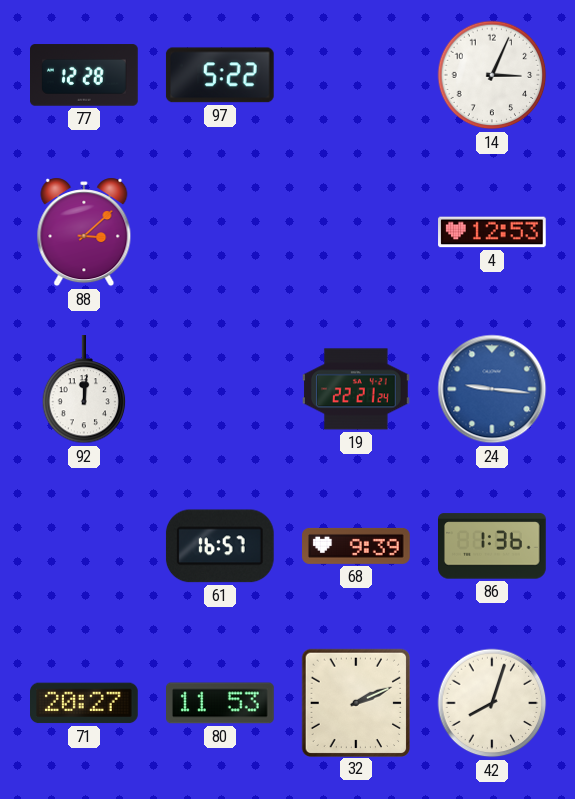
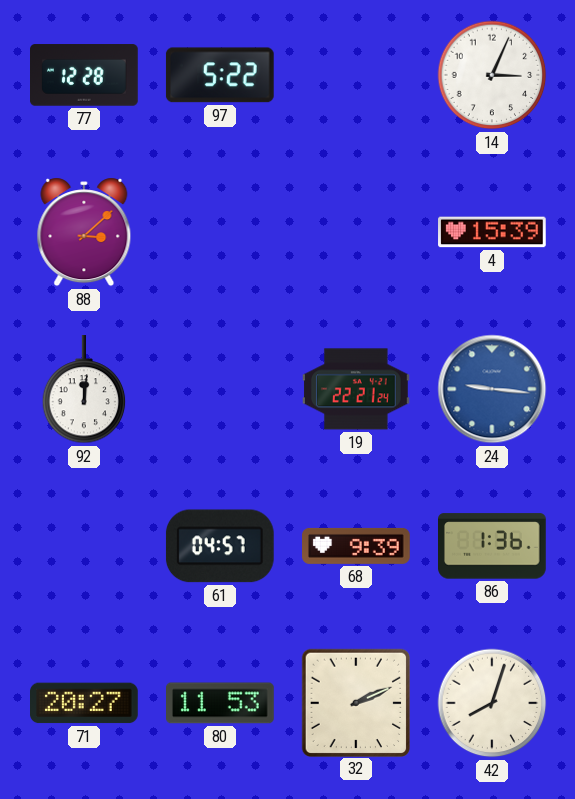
4: 12:53 -> 15:39 (492, 232)
61: 16:57 -> 04:57 (220, 546)
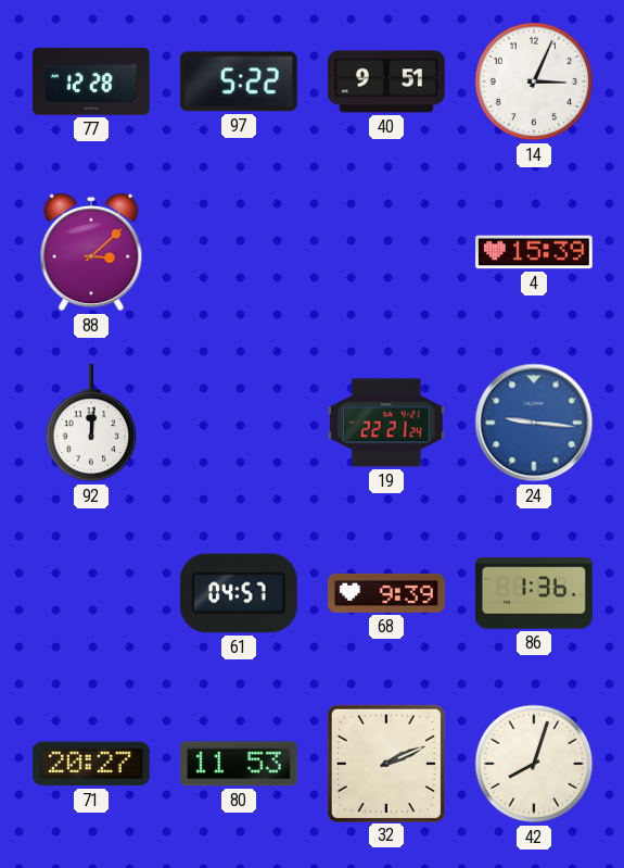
40: none -> 9:51 (386, 81)
